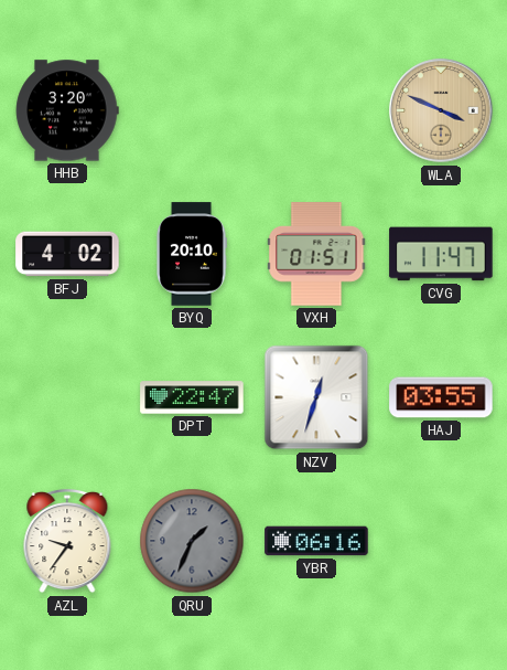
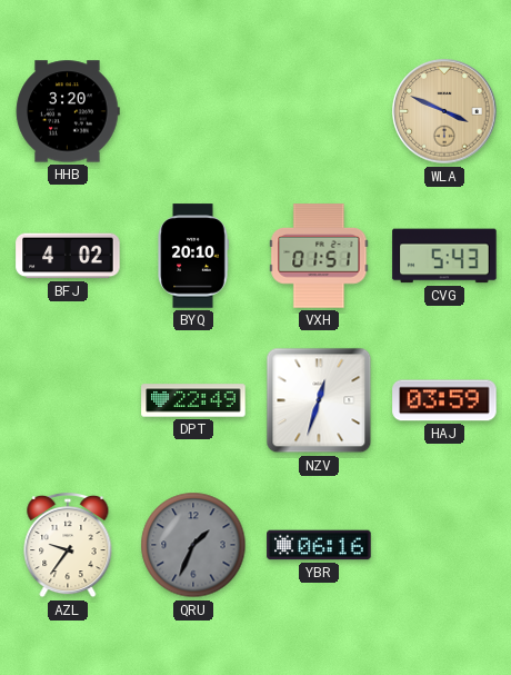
CVG: 11:47 -> 5:43 (444, 256)
DPT: 22:47 -> 22:49 (193, 400)
HAJ: 03:55 -> 03:59 (444, 400)
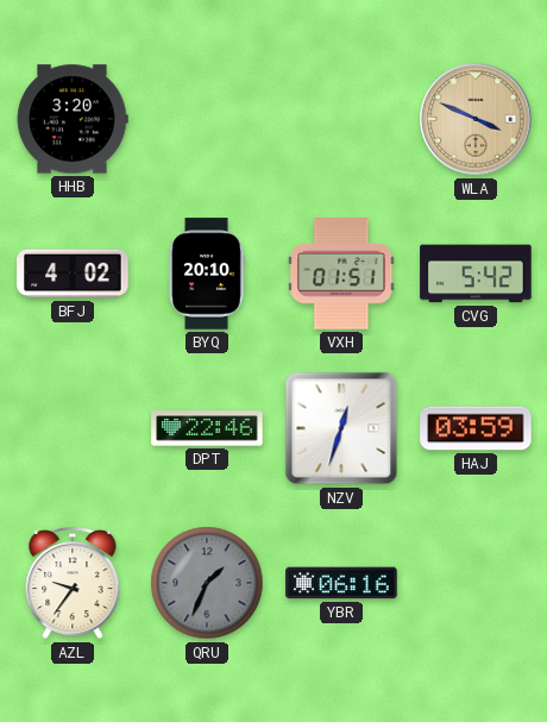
CVG: 5:43 -> 5:42 (476, 274)
DPT: 22:49 -> 22:46 (207, 428)
